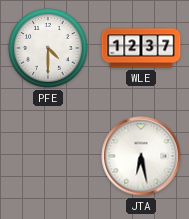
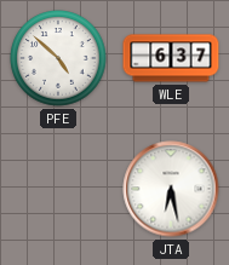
PFE: 4:30 -> 4:52 (58, 58)
WLE: 12:37 -> 6:37 (171, 58)
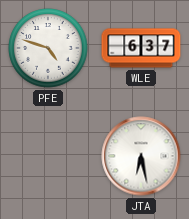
PFE: 4:52 -> 4:48 (48, 48)
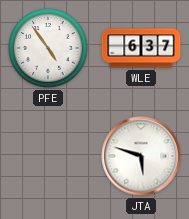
PFE: 4:48 -> 4:54 (48, 48)
JTA: 6:28 -> 5:48 (141, 156)
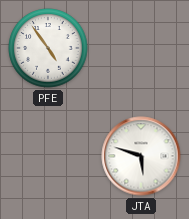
WLE: 6:37 -> none (141, 48)
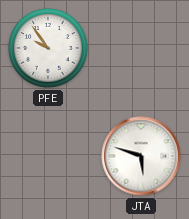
PFE: 4:54 -> 9:54 (48, 48)
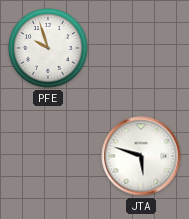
PFE: 9:54 -> 9:57 (48, 48)
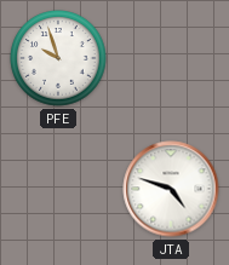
JTA: 5:48 -> 4:48 (171, 189)
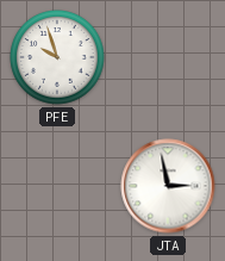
JTA: 4:48 -> 2:58 (168, 186)
